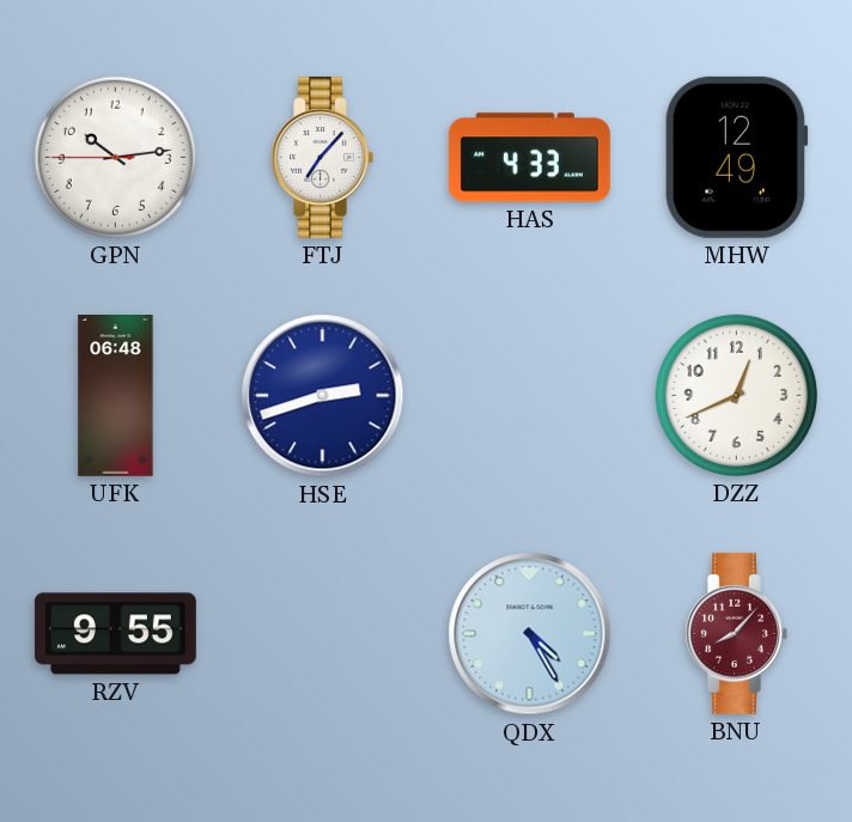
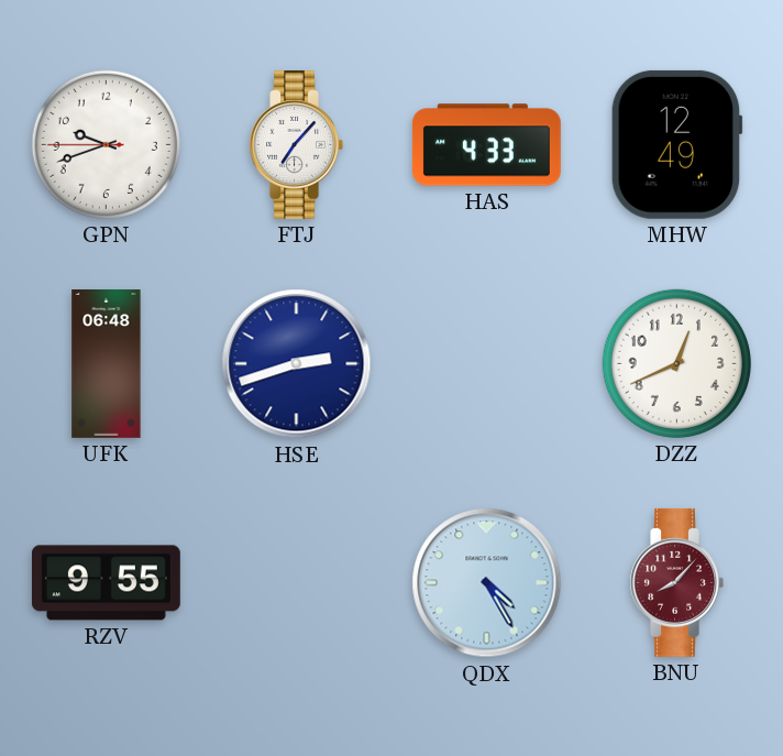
GPN: 10:13 -> 9:41 (106, 144)
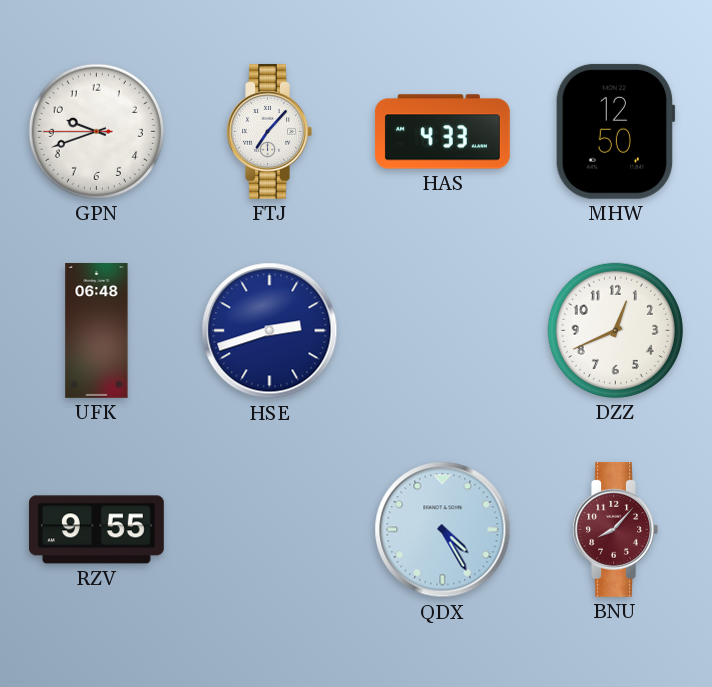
MHW: 12:49 -> 12:50 (615, 131)
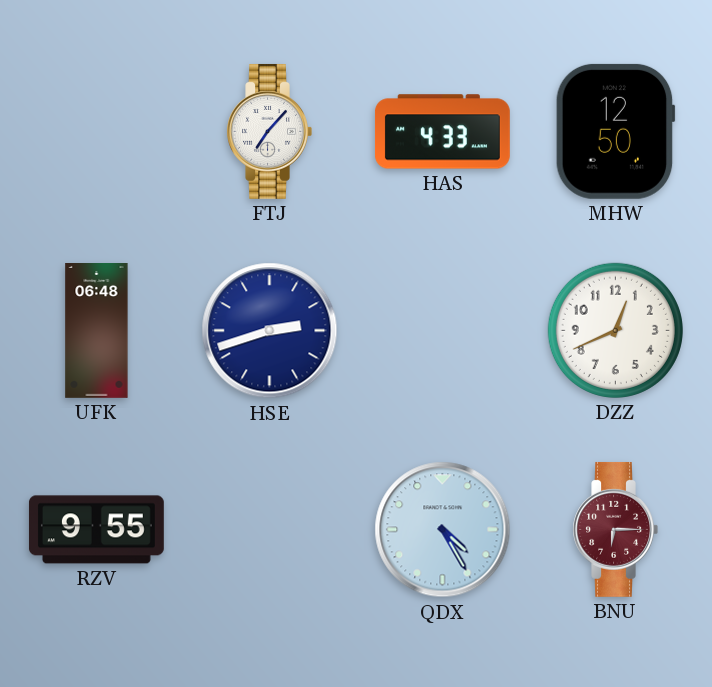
GPN: 9:41 -> none (96, 131)
BNU: 8:07 -> 6:15 (615, 529)
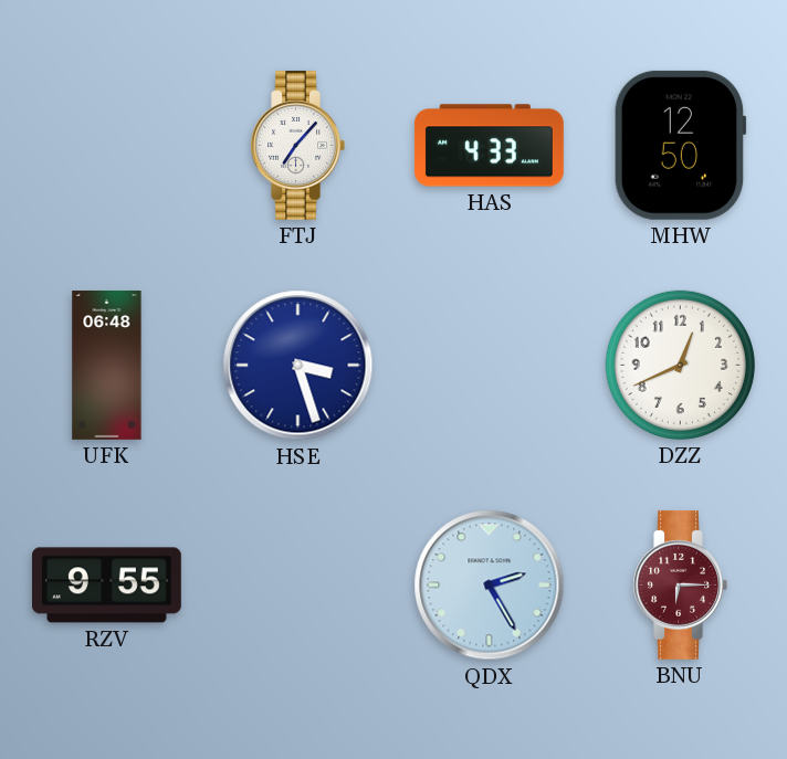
HSE: 2:42 -> 3:27 (298, 366)
QDX: 4:25 -> 2:25 (490, 586)
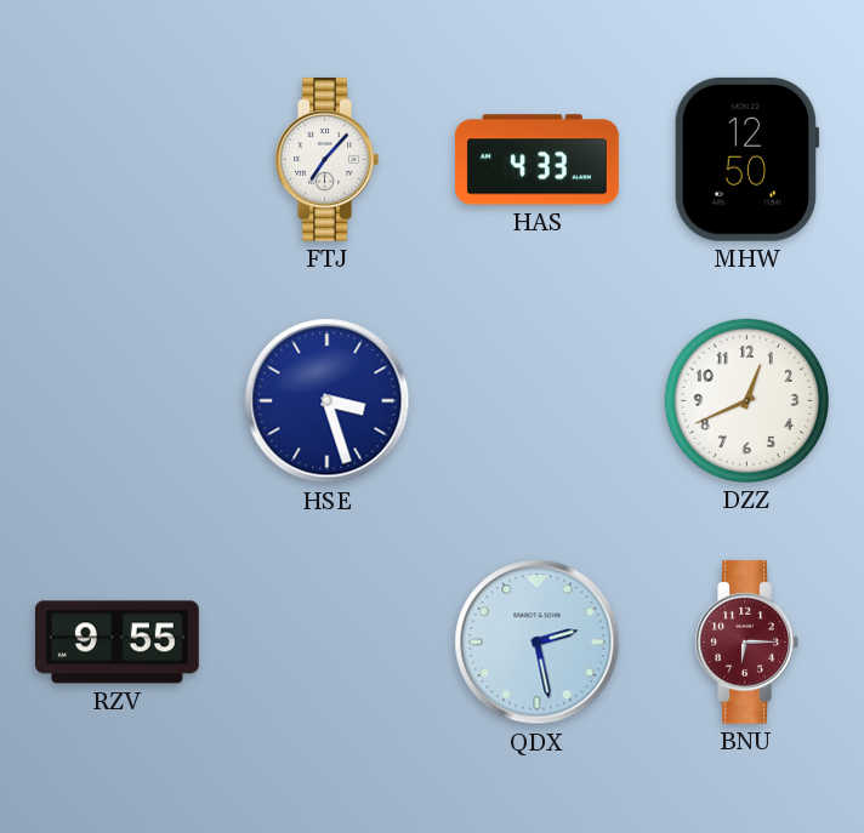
UFK: 06:48 -> none (107, 366)
QDX: 2:25 -> 2:28 (538, 643)
